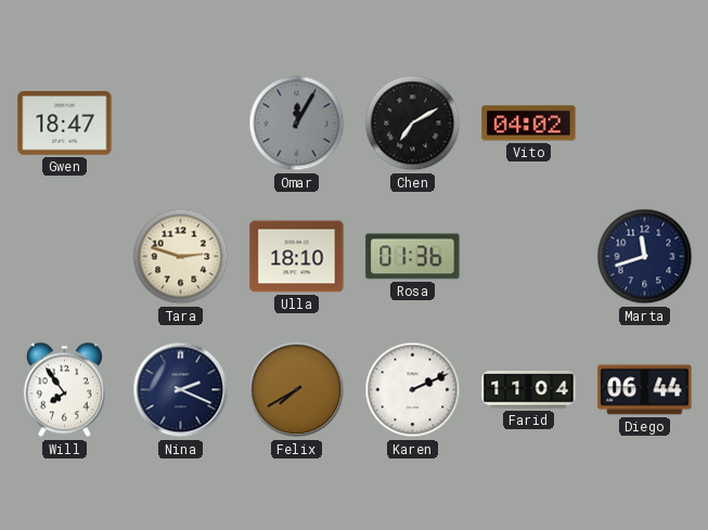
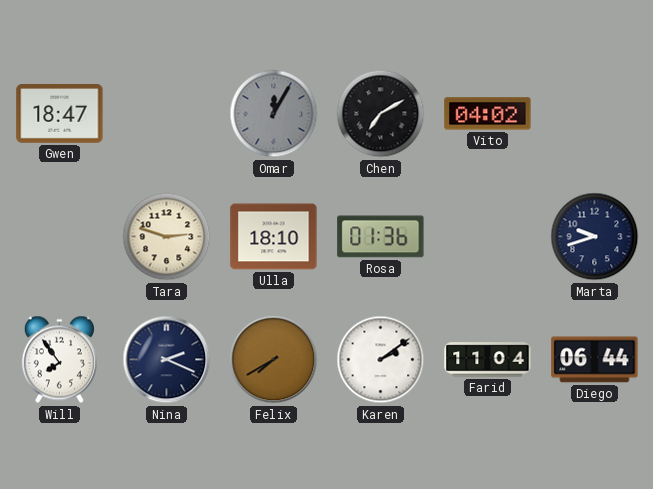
Marta: 11:42 -> 9:42 (595, 237)
Karen: 2:11 -> 2:09 (381, 360)
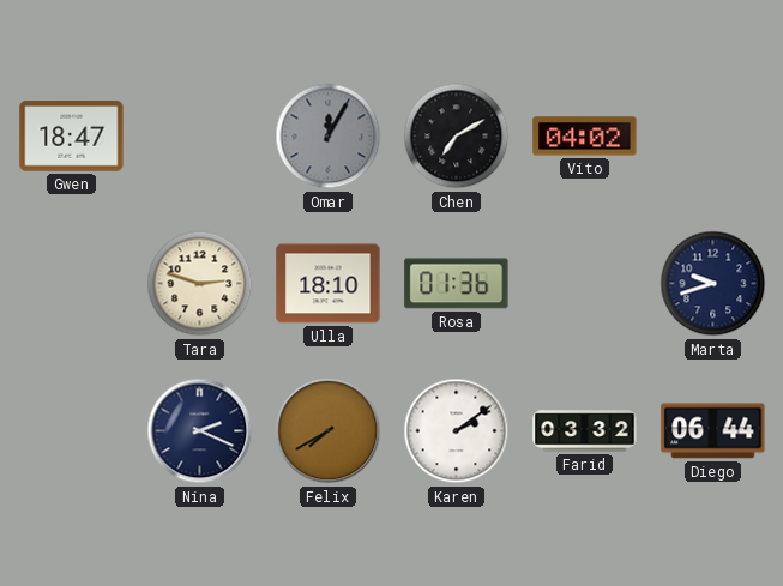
Will: 7:54 -> none (59, 360)
Farid: 11:04 -> 03:32 (585, 431)
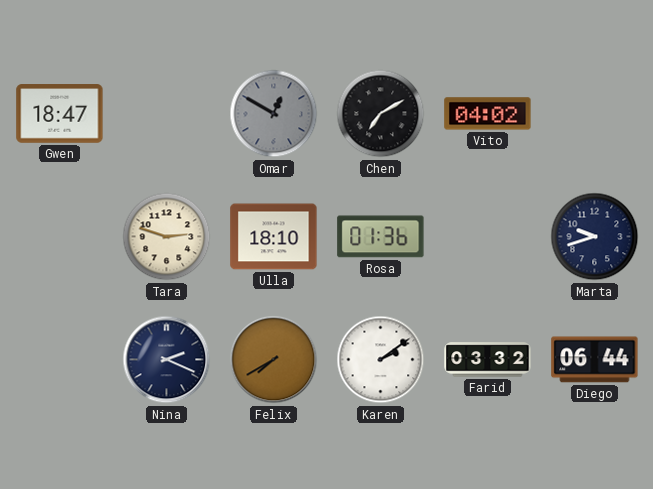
Omar: 12:05 -> 12:50 (274, 114)
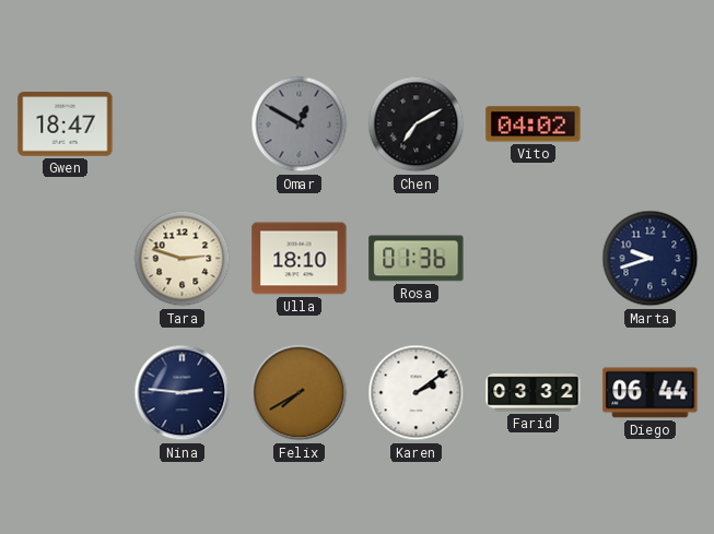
Nina: 2:19 -> 2:46 (183, 393)
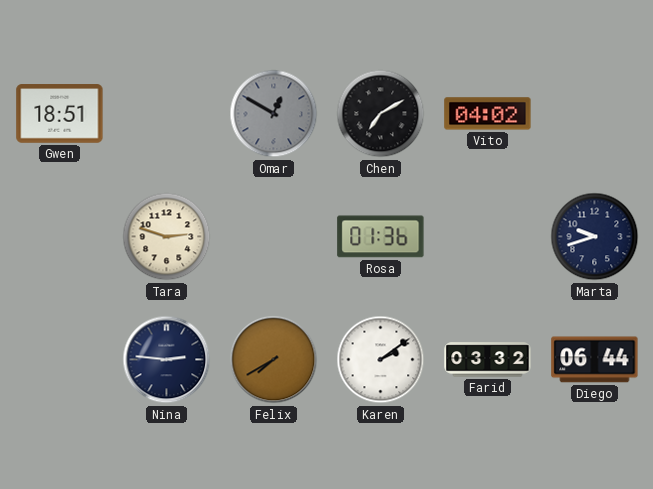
Gwen: 18:47 -> 18:51 (60, 114)
Ulla: 18:10 -> none (300, 259)
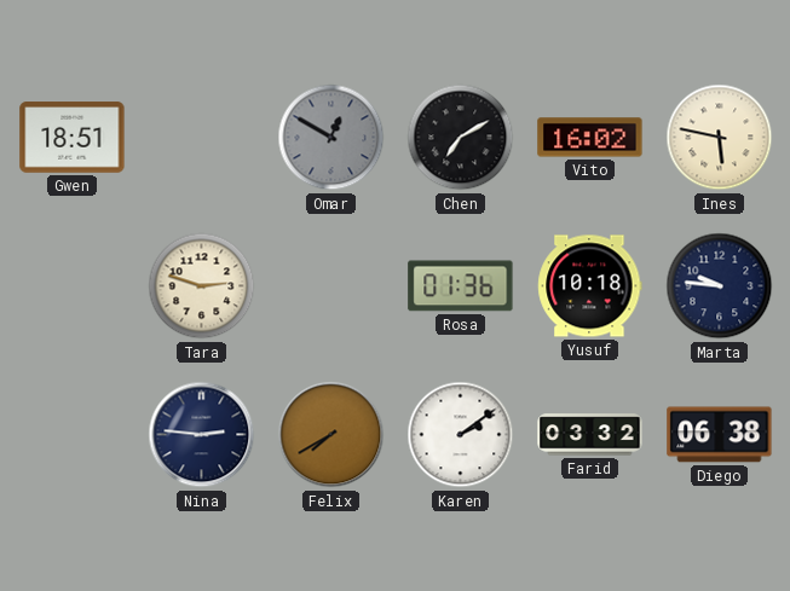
Vito: 04:02 -> 16:02 (590, 138)
Ines: none -> 5:47 (720, 138)
Yusuf: none -> 10:18 (590, 286)
Marta: 9:42 -> 9:46 (720, 286)
Diego: 06:44 -> 06:38 (720, 435)
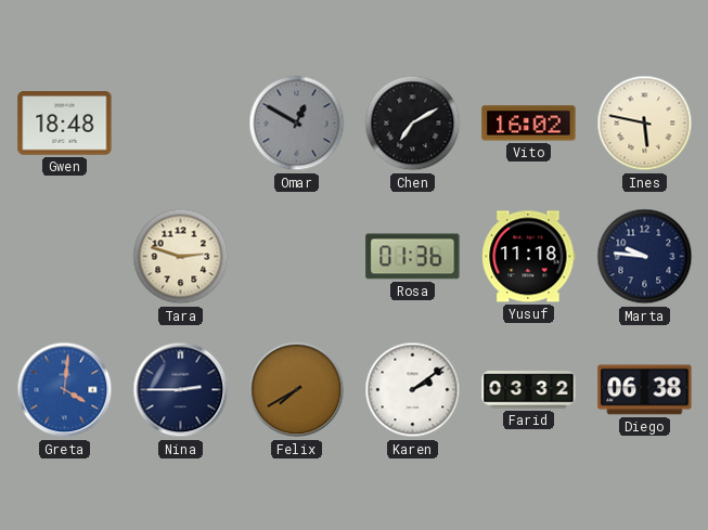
Gwen: 18:51 -> 18:48 (65, 124)
Yusuf: 10:18 -> 11:18 (529, 257)
Greta: none -> 4:01 (65, 390)
Nina: 2:46 -> 2:45 (181, 390)
